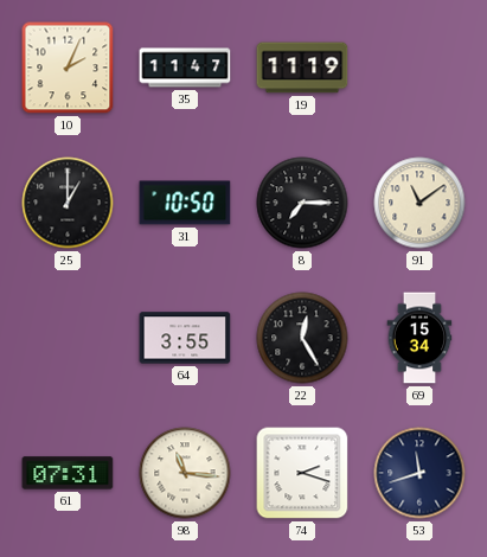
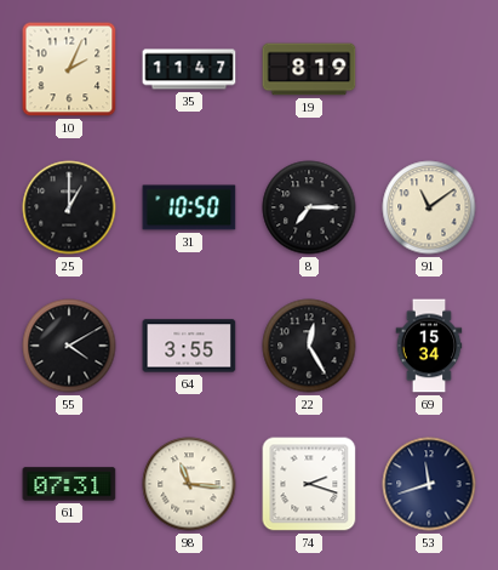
19: 11:19 -> 8:19 (309, 69)
55: none -> 4:10 (69, 346)
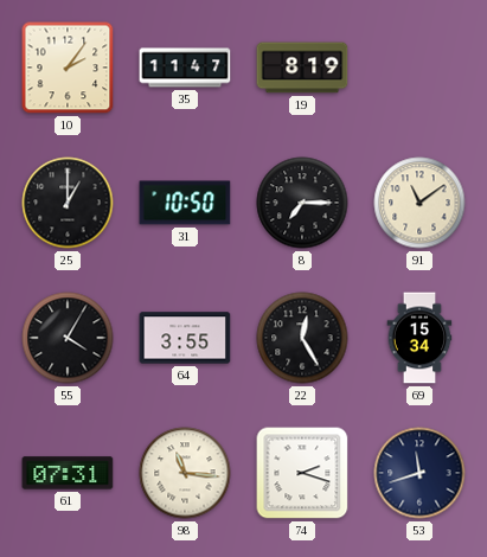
10: 2:04 -> 2:06 (68, 68)
55: 4:10 -> 4:05 (68, 338)
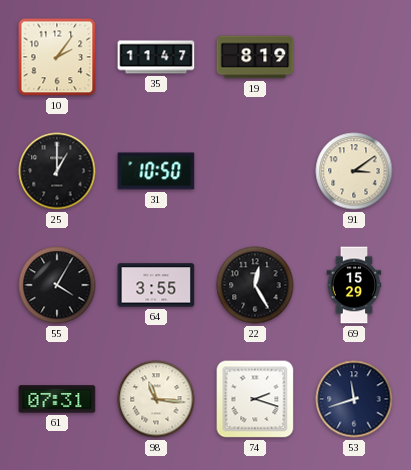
8: 7:15 -> none (302, 203)
91: 11:09 -> 3:09 (354, 171)
69: 15:34 -> 15:29 (354, 285)
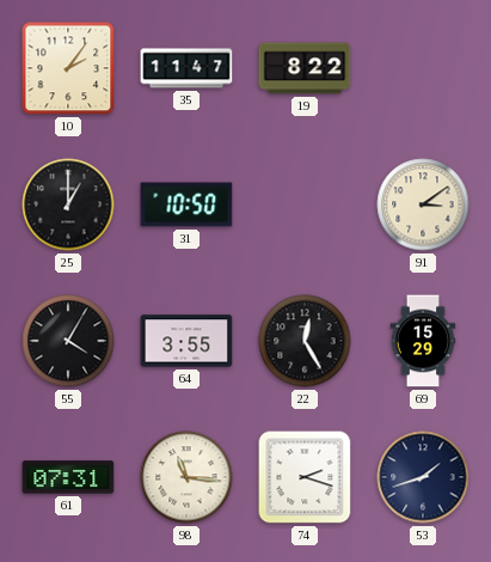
19: 8:19 -> 8:22 (305, 68)
53: 11:42 -> 1:42 (423, 477)
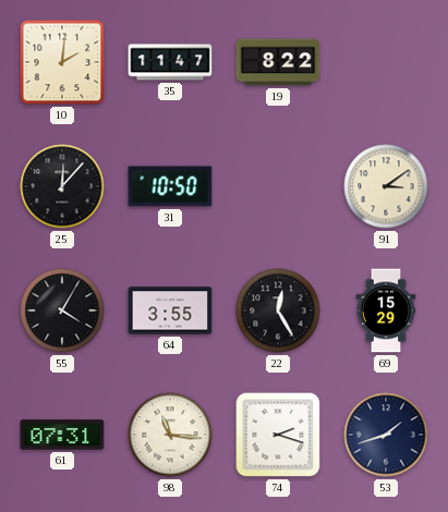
10: 2:06 -> 2:01 (62, 62)
25: 1:00 -> 12:07 (62, 186)
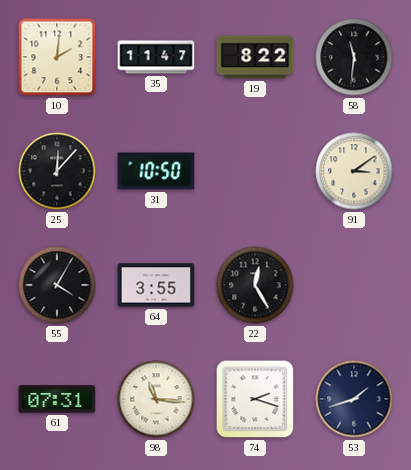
58: none -> 11:31 (354, 57)
69: 15:29 -> none (386, 310)
